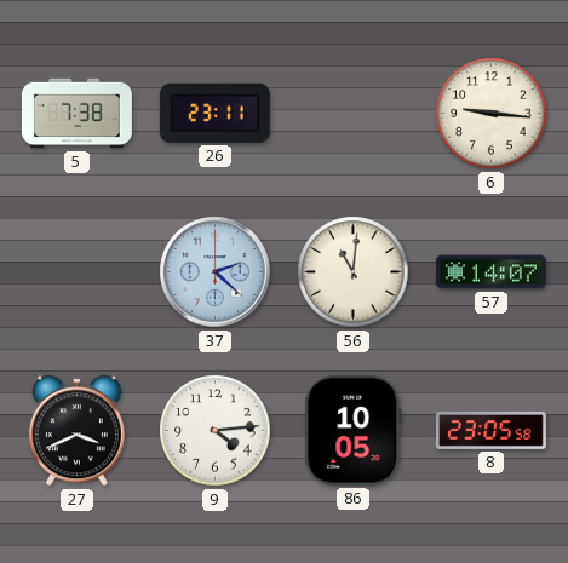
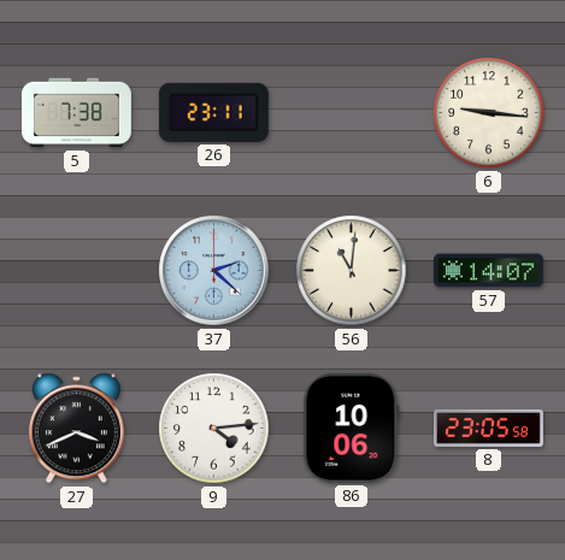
86: 10:05 -> 10:06 (352, 428)
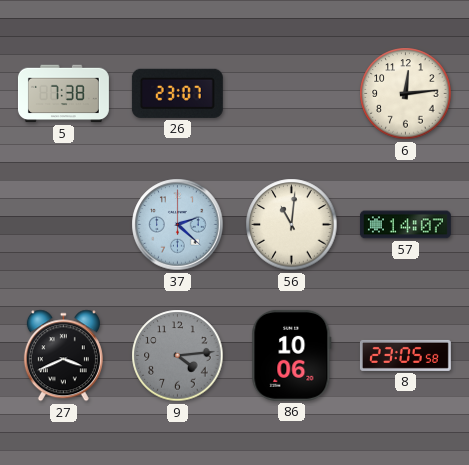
26: 23:11 -> 23:07 (177, 93)
6: 9:16 -> 12:14 (406, 94)
9 dial: white -> grey (178, 356)
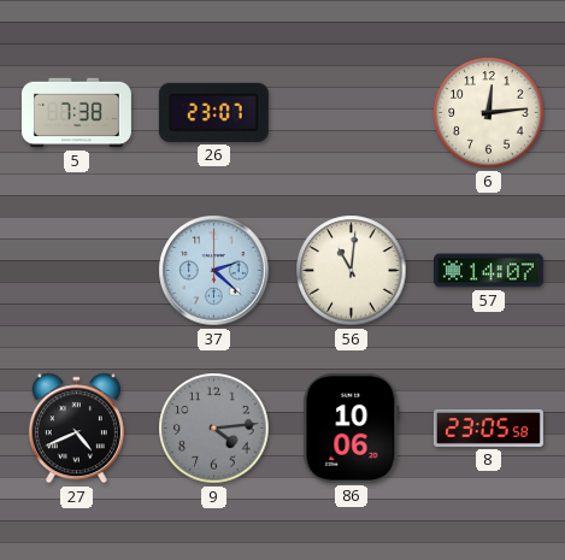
27: 3:41 -> 4:41 (76, 429)
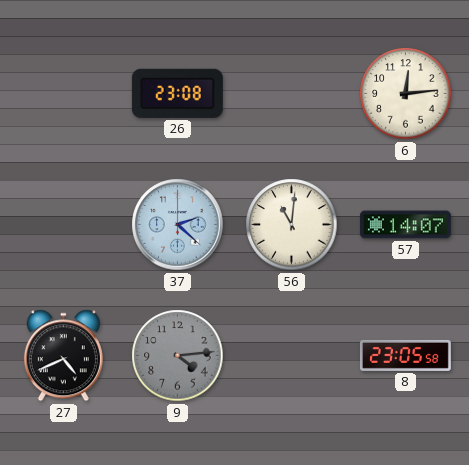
5: 7:38 -> none (76, 113)
26: 23:07 -> 23:08 (177, 93)
86: 10:06 -> none (352, 428)
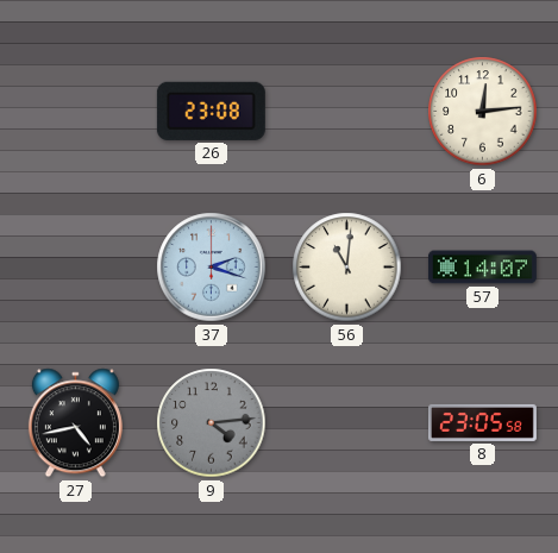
37: 2:22 -> 2:18 (212, 268)
27: 4:41 -> 4:43 (75, 423)
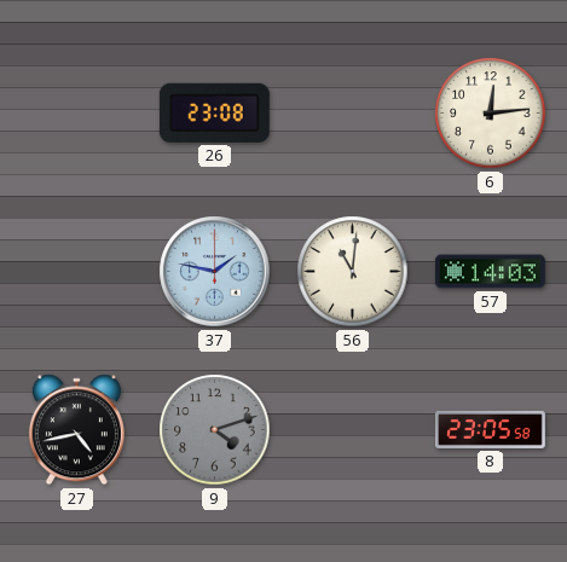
37: 2:18 -> 1:47 (215, 272)
57: 14:07 -> 14:03 (490, 272)
9: 4:14 -> 4:12 (215, 430)
